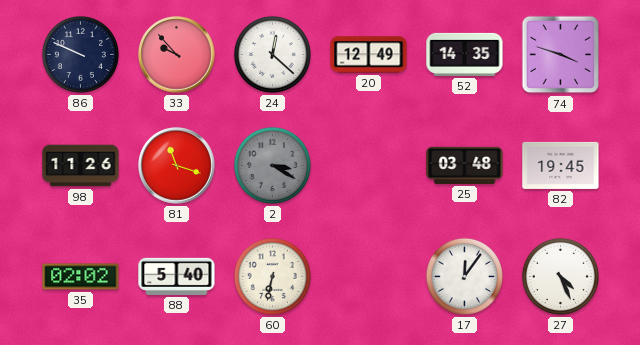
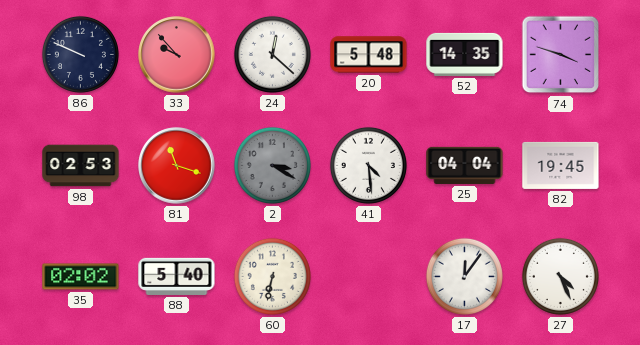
20: 12:49 -> 5:48 (369, 55)
98: 11:26 -> 02:53 (81, 166)
41: none -> 4:29 (368, 165)
25: 03:48 -> 04:04 (465, 165)
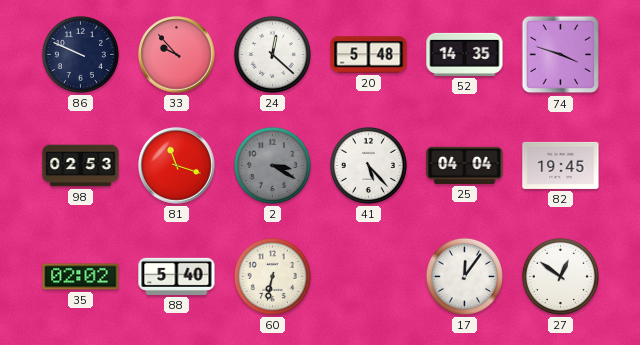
41: 4:29 -> 5:23 (368, 165)
27: 4:26 -> 12:51 (560, 276)
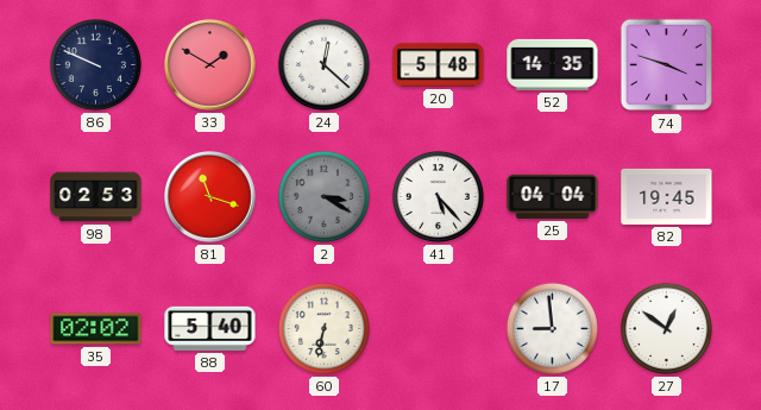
33: 9:53 -> 1:50 (210, 65)
17: 12:06 -> 8:59 (552, 328)
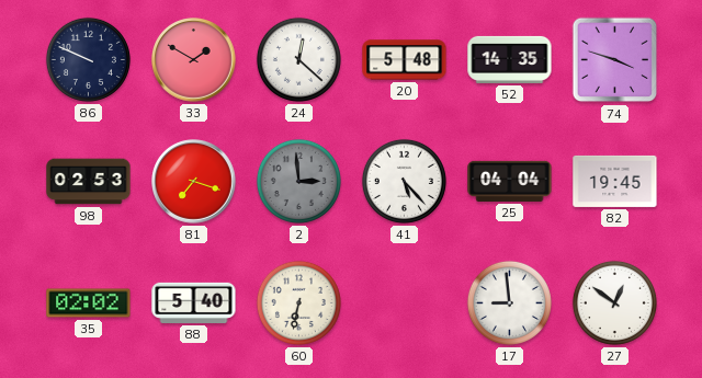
81: 11:18 -> 7:18 (194, 182)
2: 3:20 -> 2:59 (298, 181)
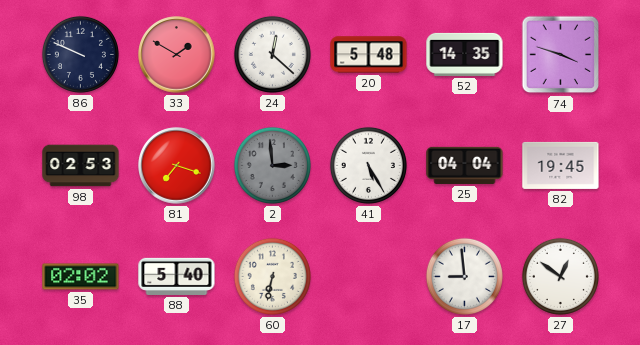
41: 5:23 -> 5:25 (368, 165)
